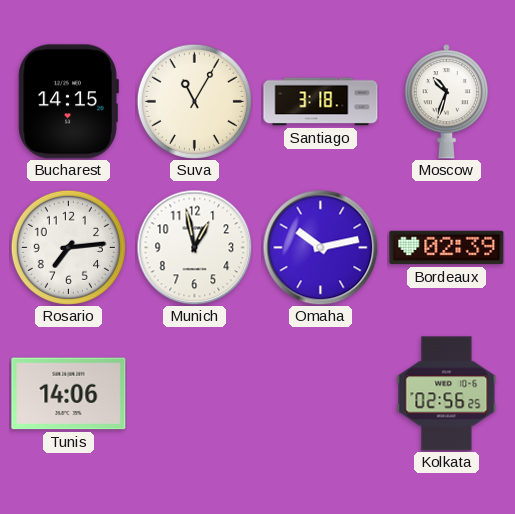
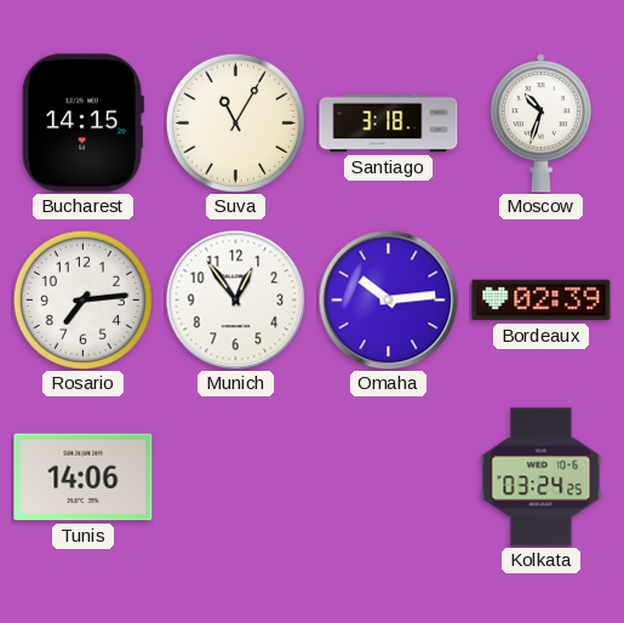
Munich: 12:58 -> 12:54 (235, 299)
Omaha: 10:13 -> 10:14 (388, 299)
Kolkata: 02:56 -> 03:24 (542, 478)
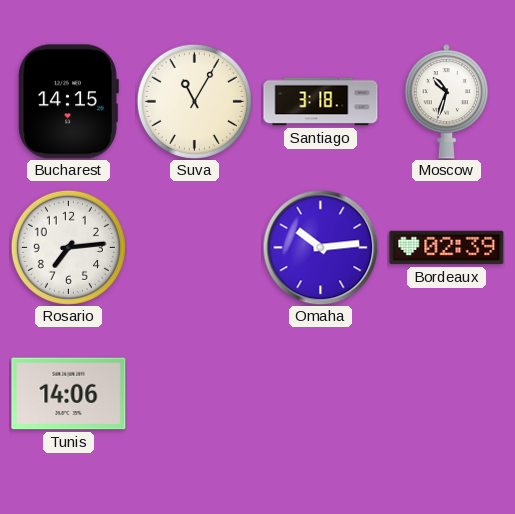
Munich: 12:54 -> none (235, 299)
Kolkata: 03:24 -> none (542, 478)
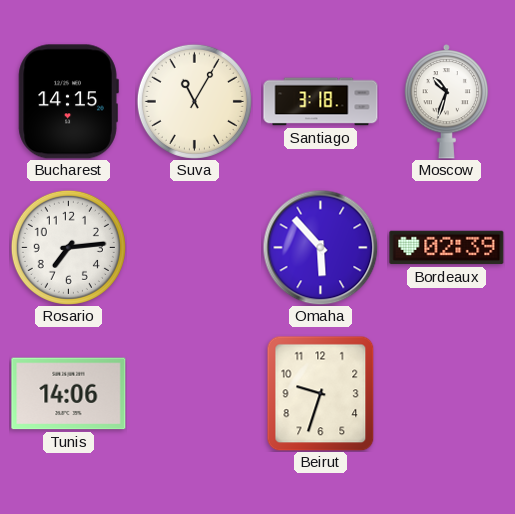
Omaha: 10:14 -> 5:53 (320, 247)
Beirut: none -> 9:33 (321, 393)
